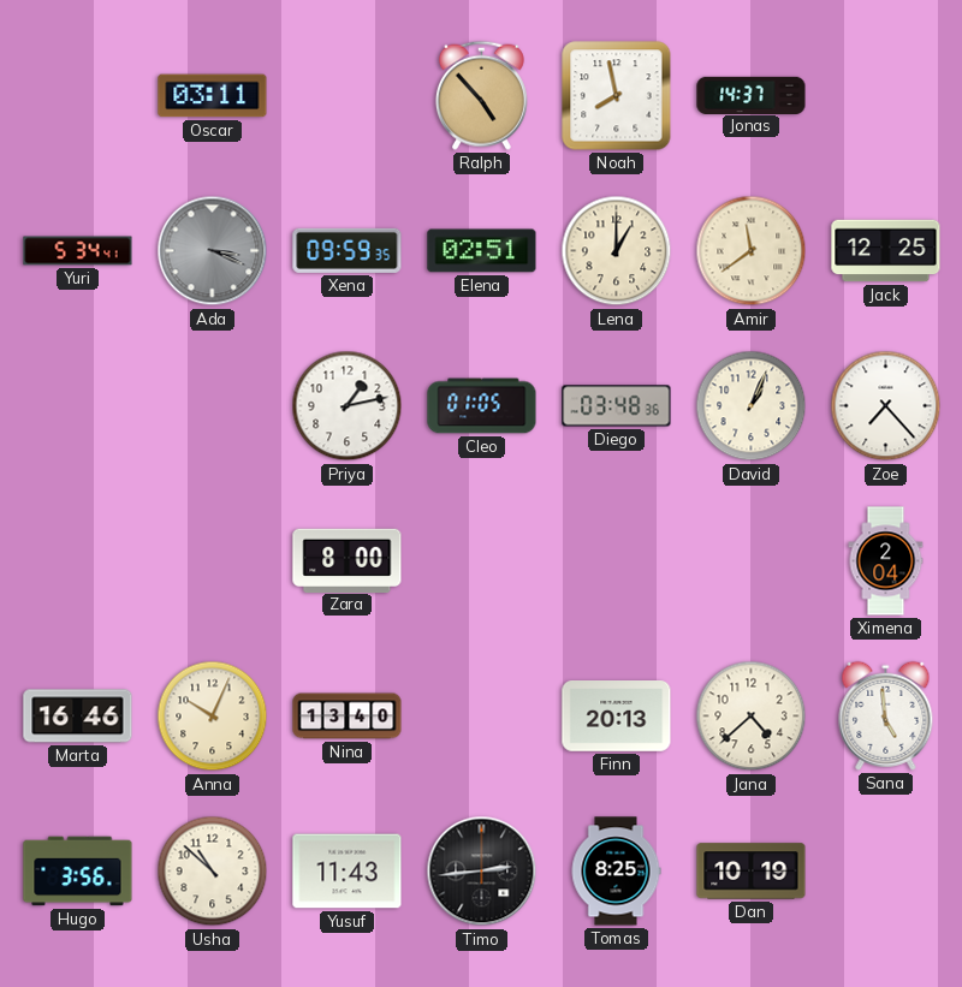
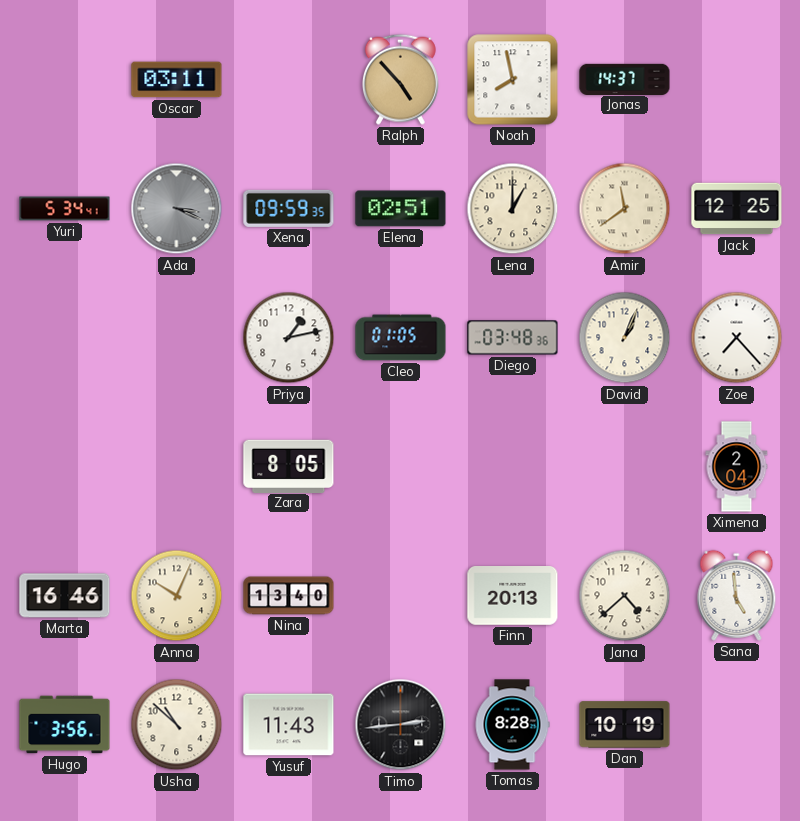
Zara: 8:00 -> 8:05 (289, 466)
Tomas: 8:25 -> 8:28 (512, 725)
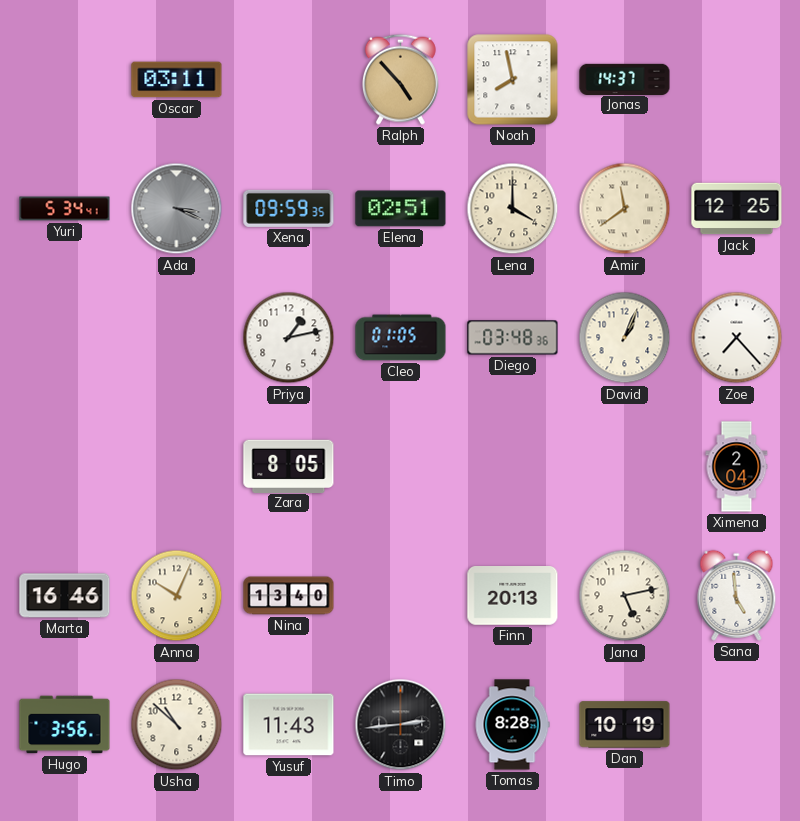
Lena: 1:00 -> 4:00 (513, 209)
Jana: 4:38 -> 5:13 (625, 596)
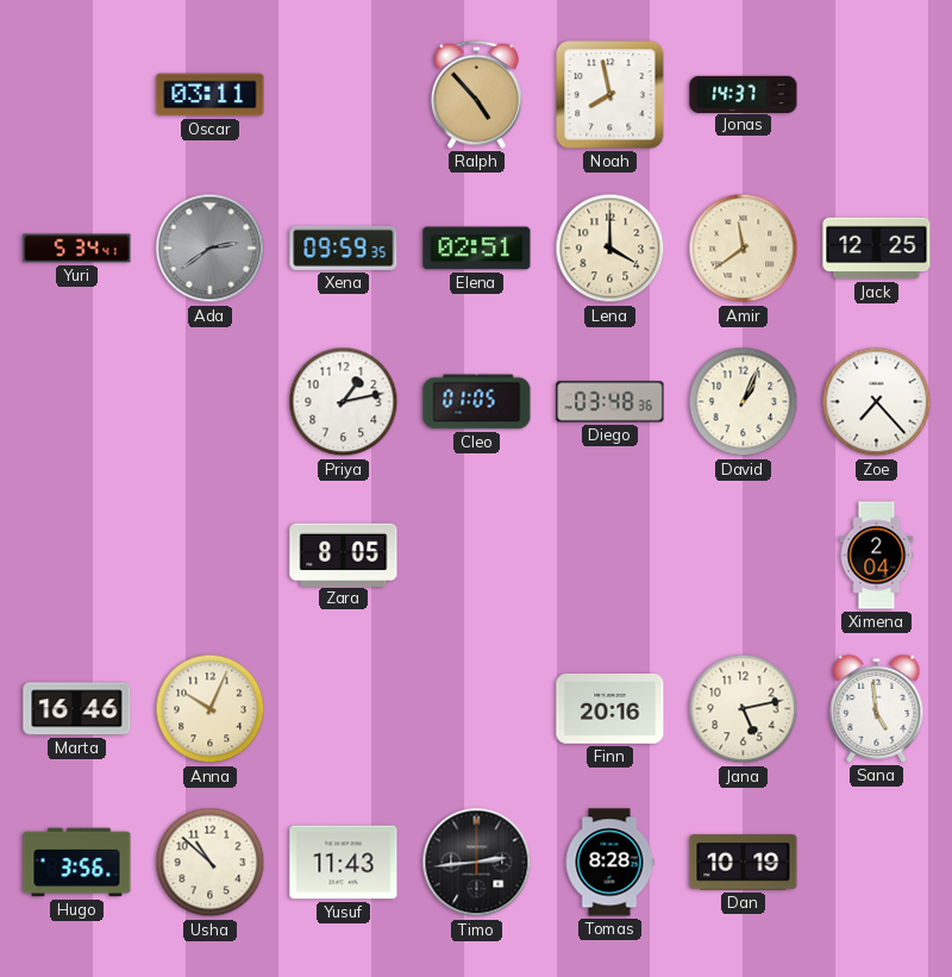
Ada: 3:19 -> 2:39 (211, 249)
Nina: 13:40 -> none (289, 596)
Finn: 20:13 -> 20:16 (610, 709)
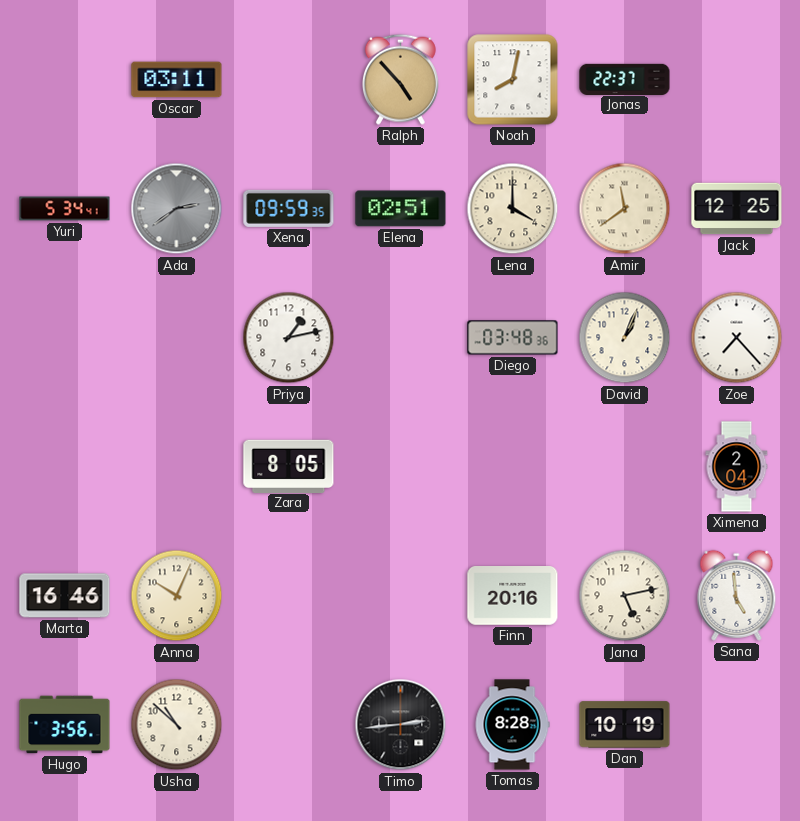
Noah: 7:58 -> 8:02 (513, 80)
Jonas: 14:37 -> 22:37 (625, 79)
Cleo: 01:05 -> none (477, 402)
Yusuf: 11:43 -> none (344, 863)
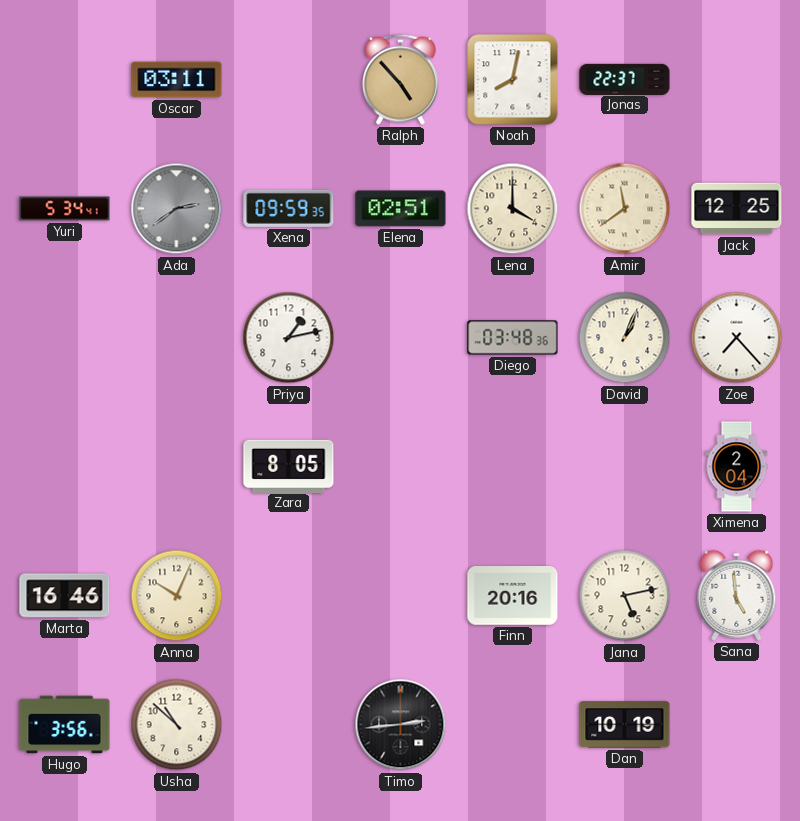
Tomas: 8:28 -> none (512, 725)
